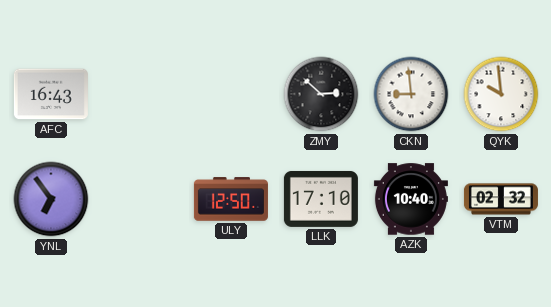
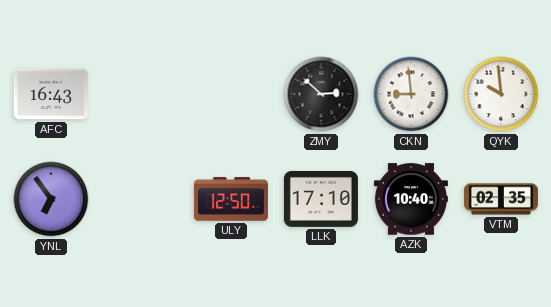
VTM: 02:32 -> 02:35 (501, 199)
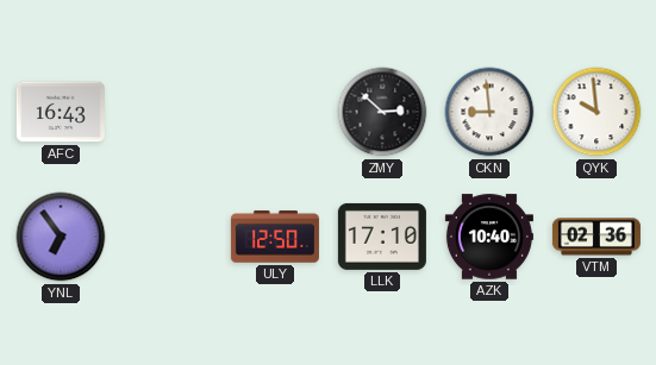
VTM: 02:35 -> 02:36 (596, 237)
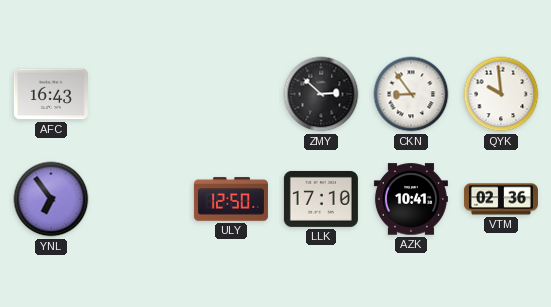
CKN: 8:59 -> 8:54 (411, 94)
AZK: 10:40 -> 10:41 (411, 199)
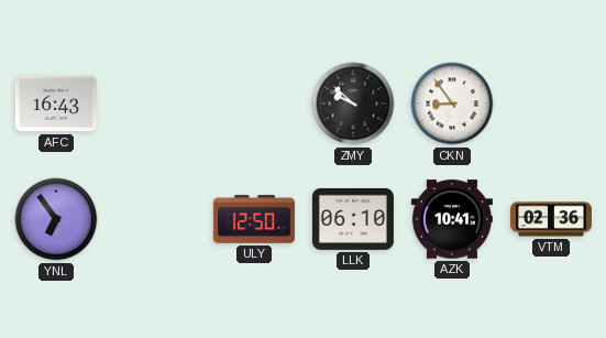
ZMY: 2:52 -> 9:52 (353, 103)
QYK: 9:59 -> none (501, 94)
LLK: 17:10 -> 06:10 (353, 219)
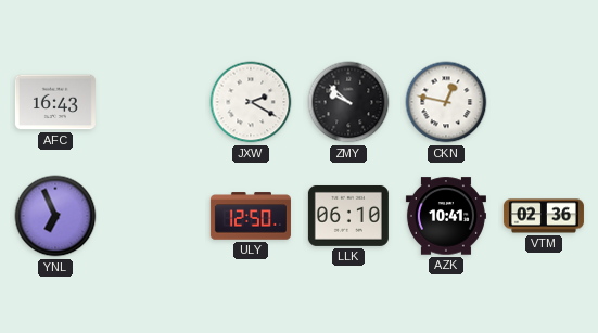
JXW: none -> 2:20 (251, 102)
CKN: 8:54 -> 12:47 (446, 102)
YNL: 6:54 -> 6:56 (55, 216)
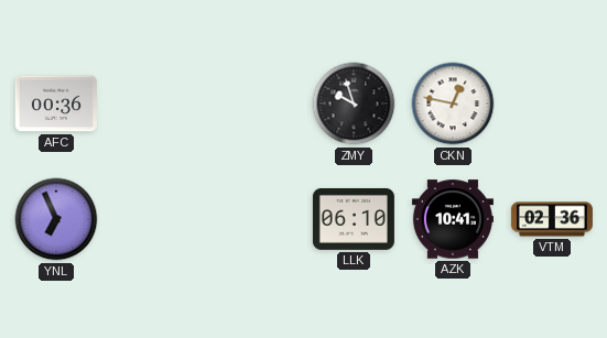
AFC: 16:43 -> 00:36 (56, 103)
JXW: 2:20 -> none (251, 102)
ZMY: 9:52 -> 9:57 (354, 103)
ULY: 12:50 -> none (251, 216)
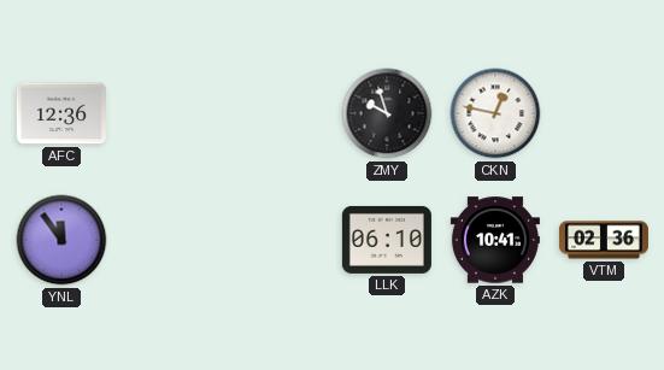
AFC: 00:36 -> 12:36 (61, 113)
YNL: 6:56 -> 11:54 (61, 240)
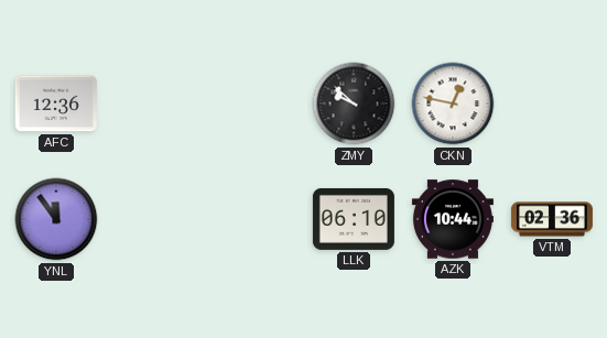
ZMY: 9:57 -> 9:52 (354, 103)
AZK: 10:41 -> 10:44 (453, 219)
